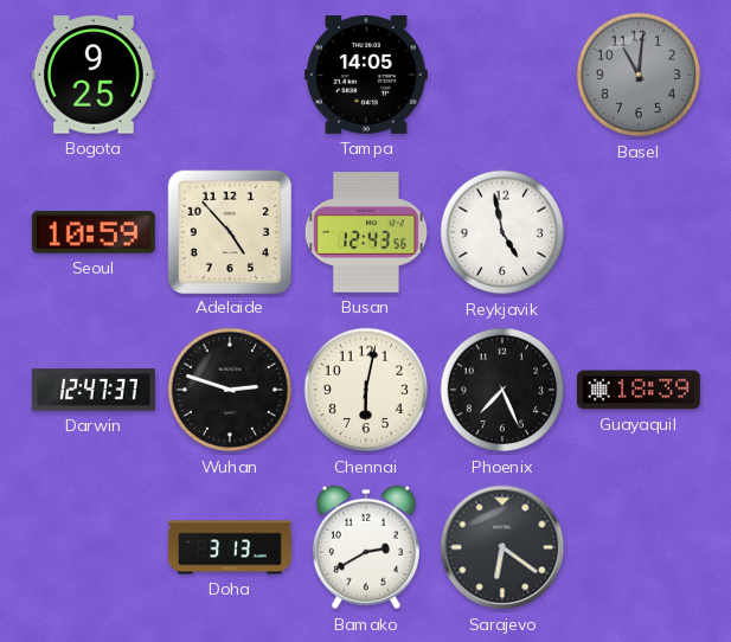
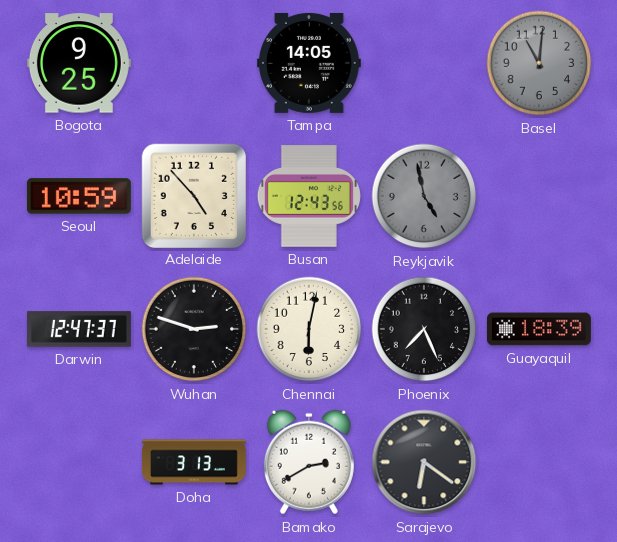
Reykjavik dial: white -> grey (424, 196)
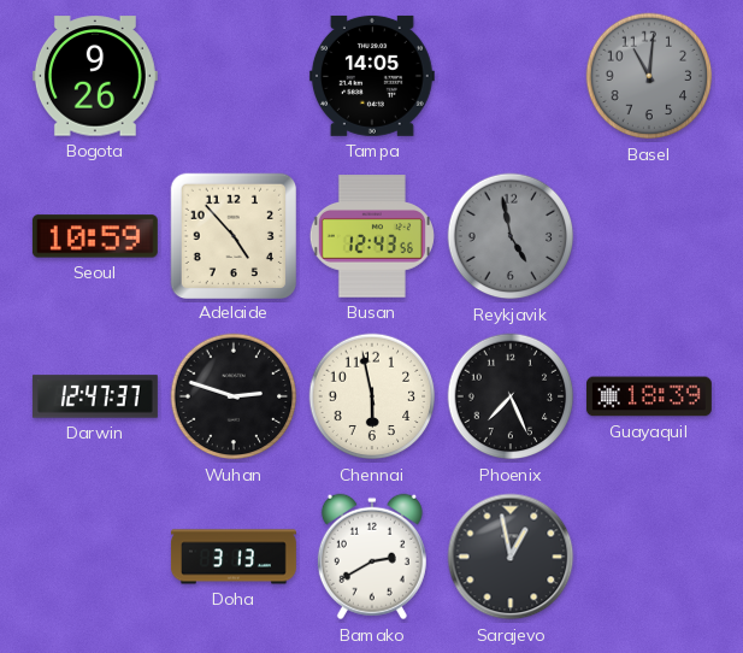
Bogota: 9:25 -> 9:26 (95, 76)
Chennai: 6:02 -> 5:58 (372, 396)
Sarajevo: 6:21 -> 12:58 (511, 557)
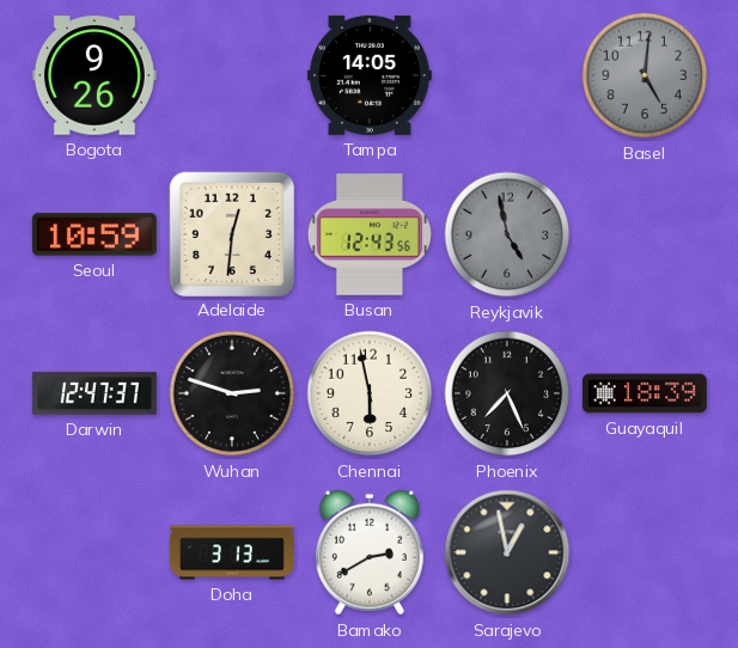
Basel: 11:01 -> 5:01 (645, 75)
Adelaide: 4:53 -> 12:31 (231, 233)
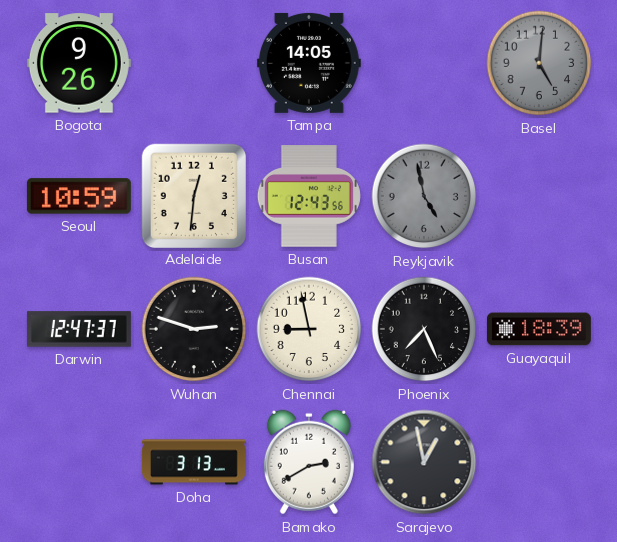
Chennai: 5:58 -> 8:58 (309, 329)
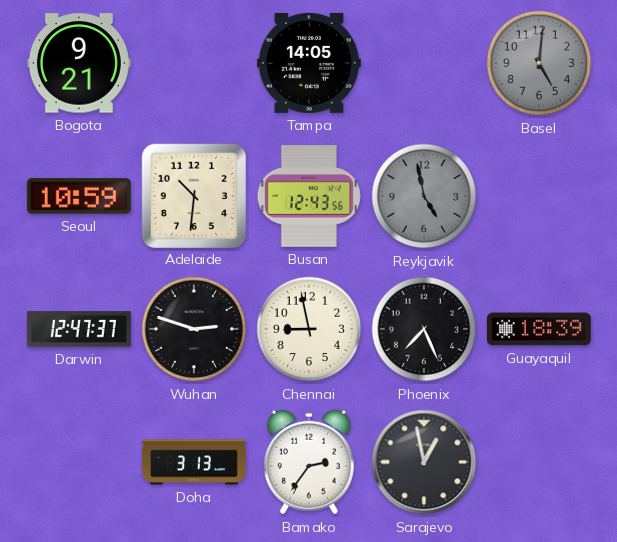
Bogota: 9:26 -> 9:21 (79, 63)
Adelaide: 12:31 -> 10:31 (193, 195)
Bamako: 2:40 -> 2:36 (309, 462)
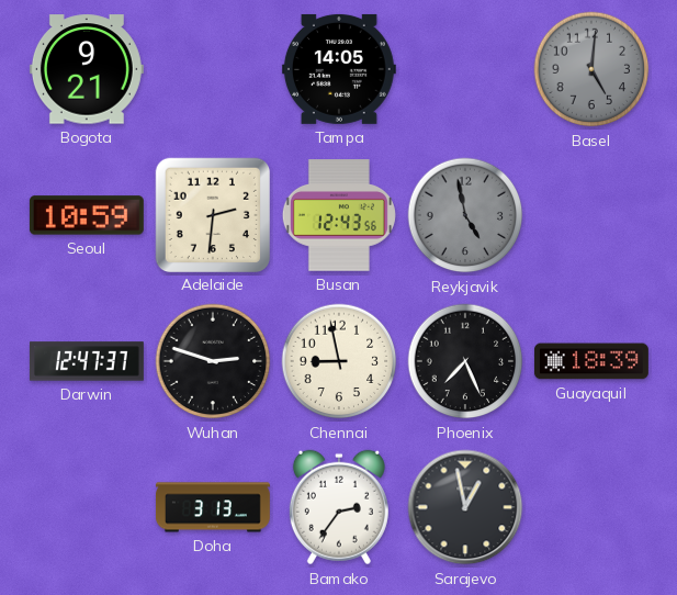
Adelaide: 10:31 -> 2:31 (212, 214)
